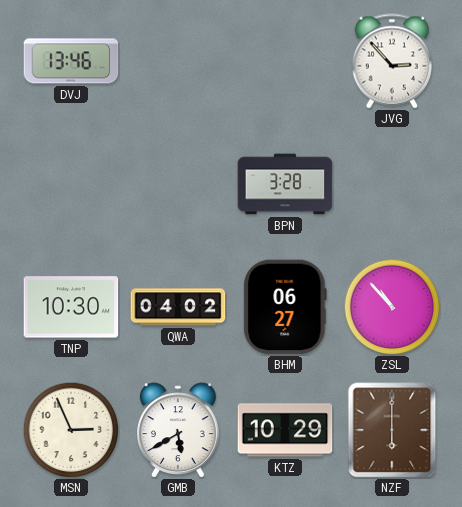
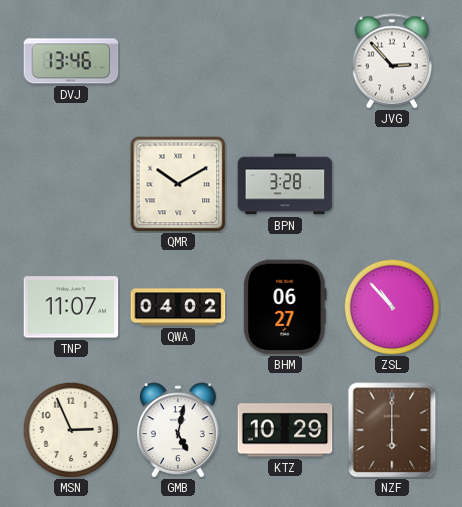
QMR: none -> 10:10 (178, 184)
TNP: 10:30 -> 11:07 (71, 307)
GMB: 5:40 -> 5:02 (179, 430)
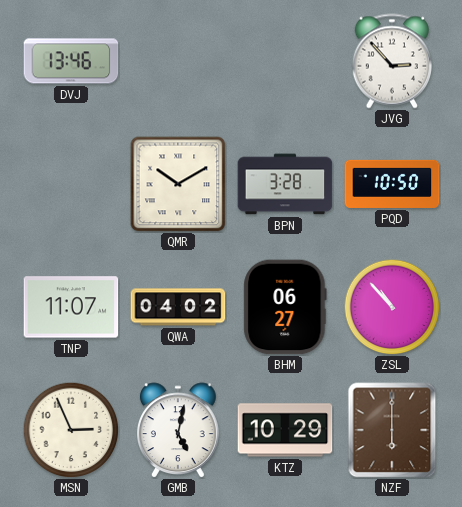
PQD: none -> 10:50 (392, 184)
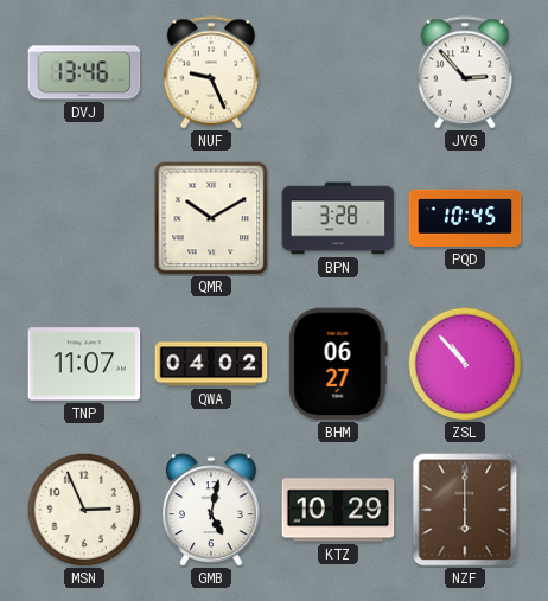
NUF: none -> 9:26 (211, 72)
PQD: 10:50 -> 10:45 (465, 218)
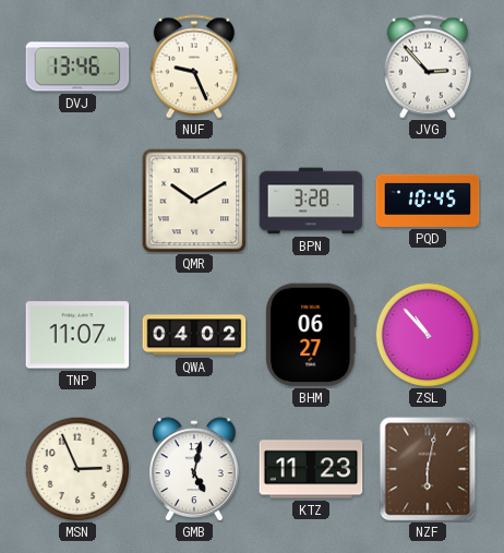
KTZ: 10:29 -> 11:23 (311, 469)
NZF: 6:00 -> 6:02 (428, 469)
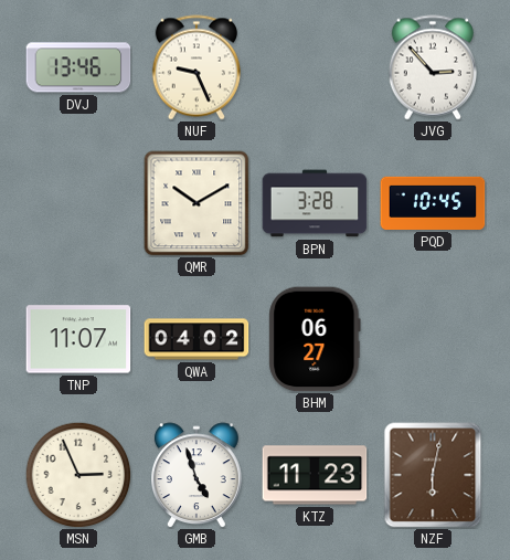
ZSL: 10:53 -> none (428, 335)
GMB: 5:02 -> 4:57 (198, 475)
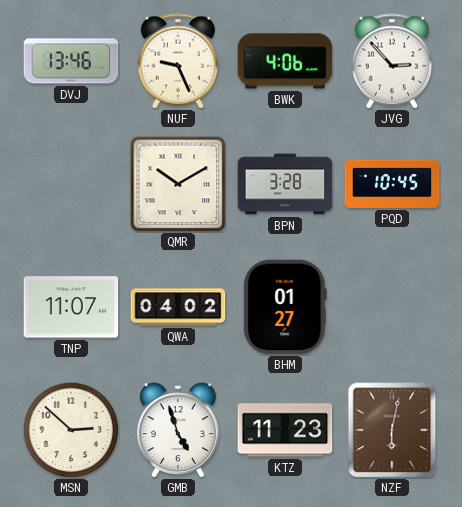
BWK: none -> 4:06 (285, 61)
BHM: 06:27 -> 01:27 (285, 307)
MSN: 2:56 -> 2:52 (71, 430)
